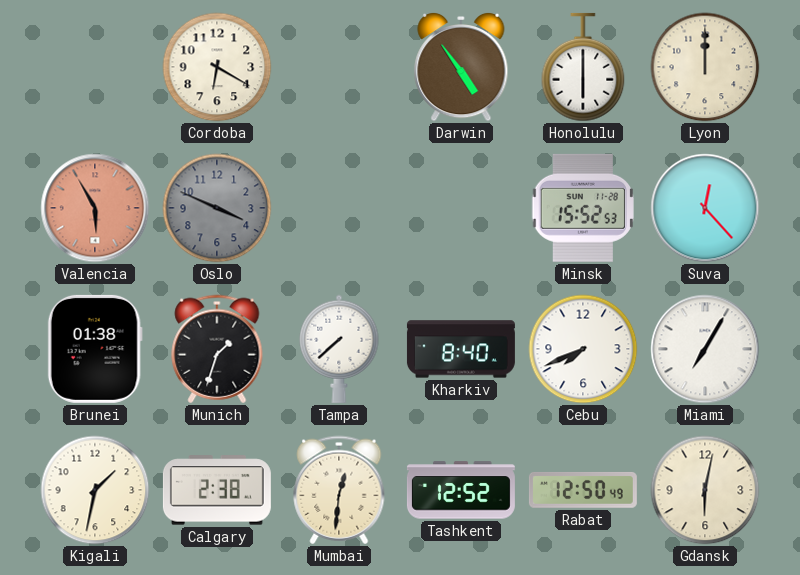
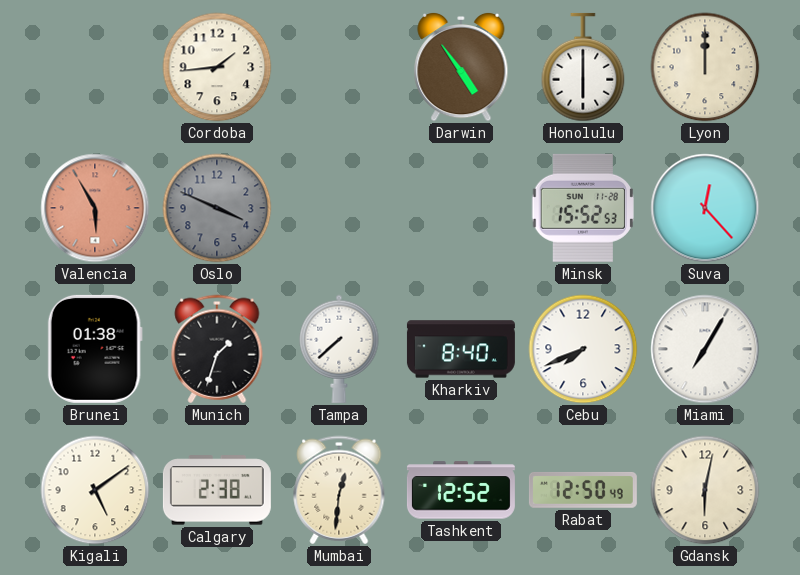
Cordoba: 6:20 -> 1:44 (217, 67)
Kigali: 1:32 -> 5:09 (95, 490)
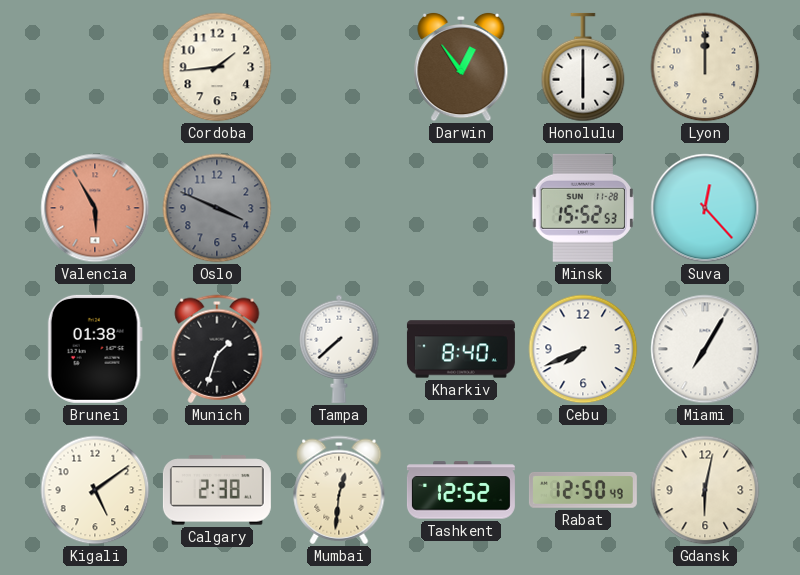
Darwin: 4:54 -> 12:54 (461, 67)
